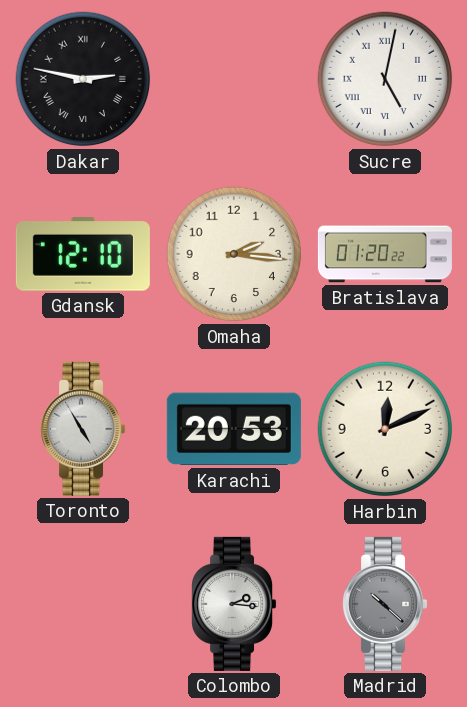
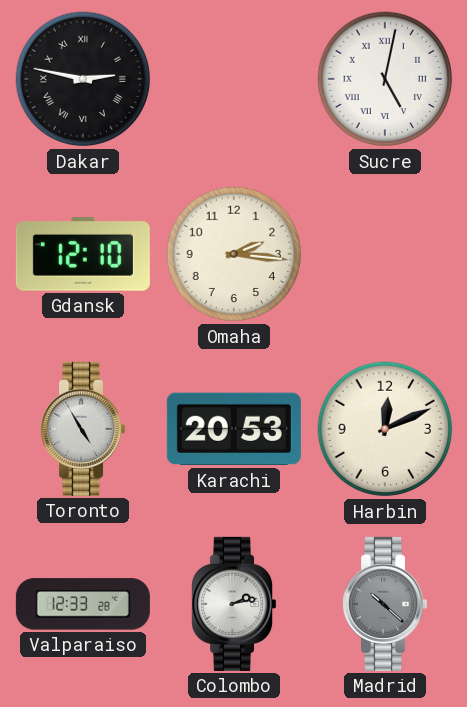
Bratislava: 01:20 -> none (385, 254)
Valparaiso: none -> 12:33 (83, 604)
Colombo: 2:16 -> 2:13 (234, 604)
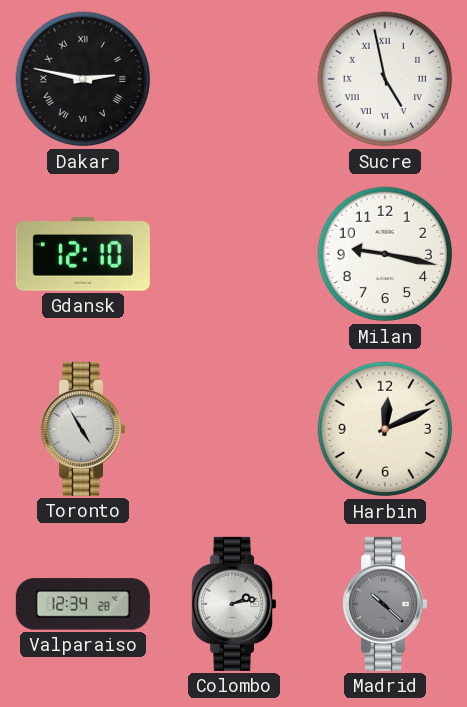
Sucre: 5:02 -> 4:58 (385, 79)
Omaha: 2:16 -> none (234, 254)
Milan: none -> 9:17 (385, 254)
Karachi: 20:53 -> none (234, 429)
Valparaiso: 12:33 -> 12:34 (83, 604)
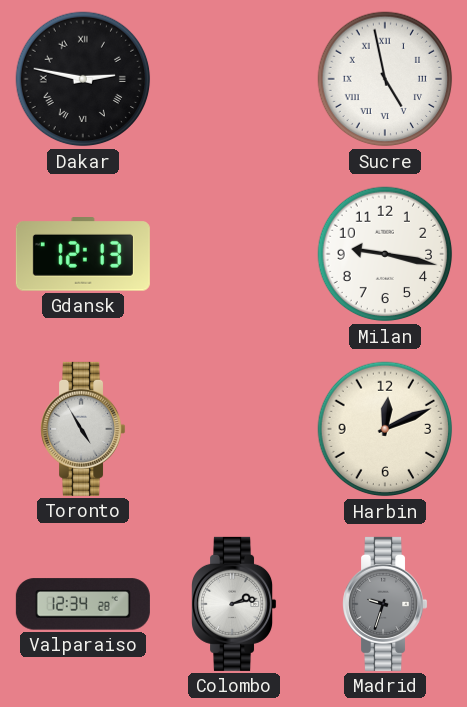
Gdansk: 12:10 -> 12:13 (83, 254)
Madrid: 10:22 -> 9:33 (385, 604)
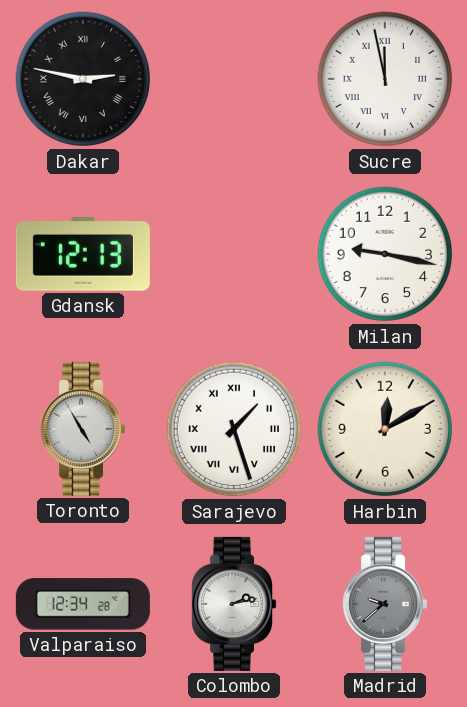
Sucre: 4:58 -> 11:58 (385, 79)
Sarajevo: none -> 1:27 (234, 429)
Harbin: 12:11 -> 12:10 (385, 429)
Madrid: 9:33 -> 9:38 (385, 604)
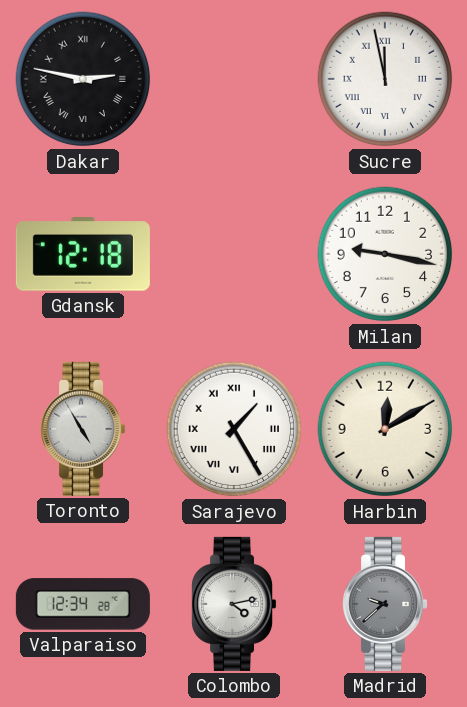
Gdansk: 12:13 -> 12:18 (83, 254)
Sarajevo: 1:27 -> 1:25 (234, 429)
Colombo: 2:13 -> 4:13 (234, 604)
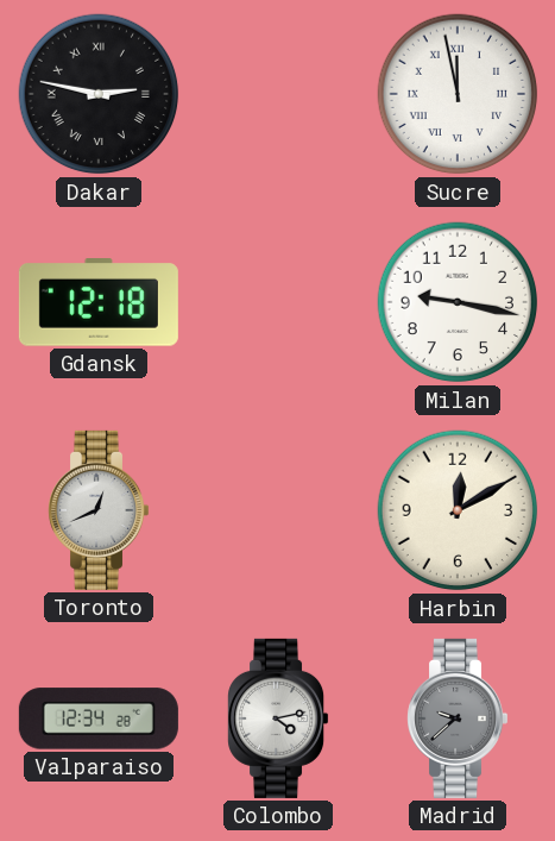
Toronto: 4:55 -> 12:41 (99, 510)
Sarajevo: 1:25 -> none (234, 429)
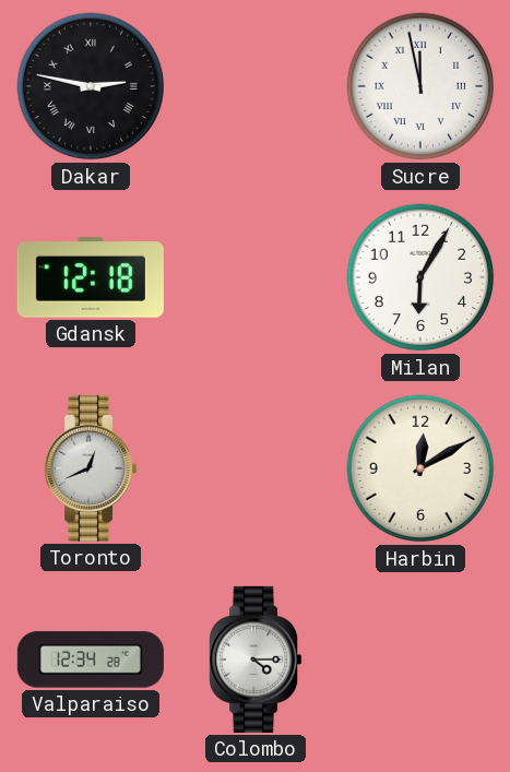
Milan: 9:17 -> 6:05 (420, 277)
Colombo: 4:13 -> 4:15 (256, 660)
Madrid: 9:38 -> none (458, 718)
